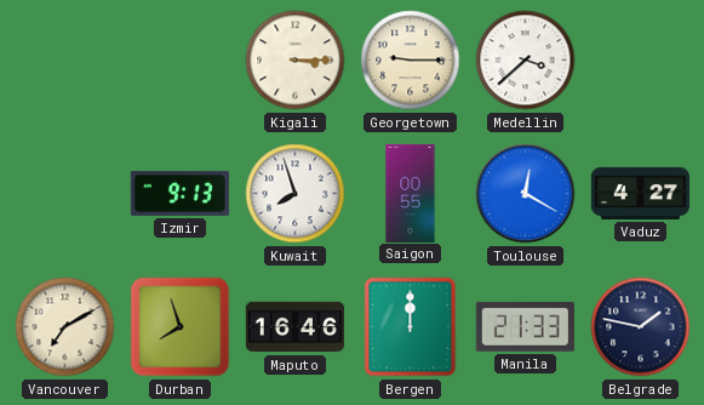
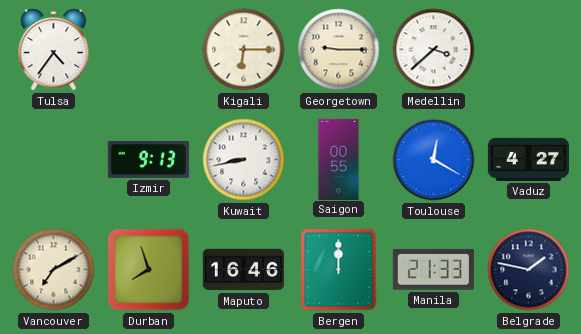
Tulsa: none -> 4:36 (54, 50)
Kigali: 3:15 -> 6:15 (244, 50)
Kuwait: 7:57 -> 8:43 (244, 160)
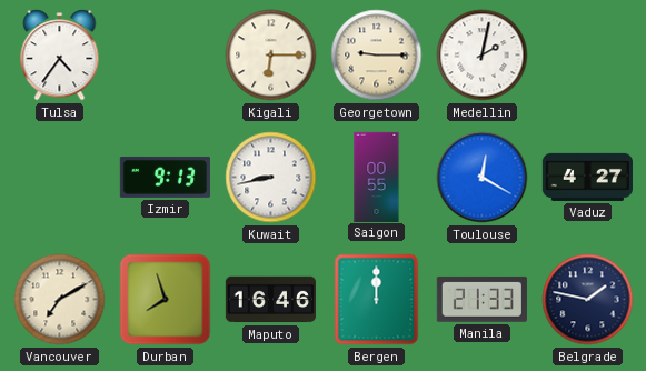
Medellin: 3:38 -> 2:02 (483, 56)
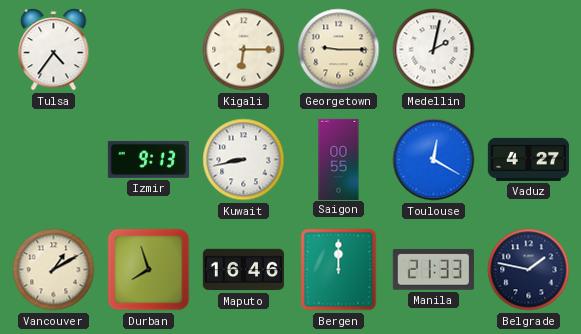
Vancouver: 7:10 -> 1:10 (54, 270)
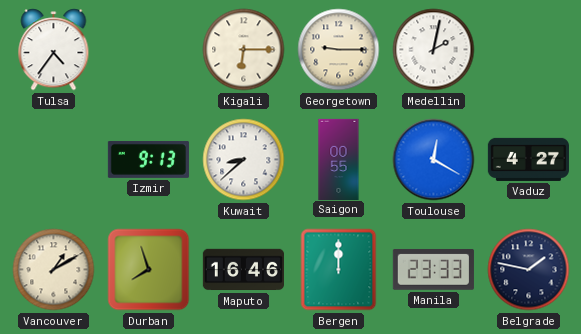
Kuwait: 8:43 -> 8:38 (244, 160)
Manila: 21:33 -> 23:33 (433, 269)
